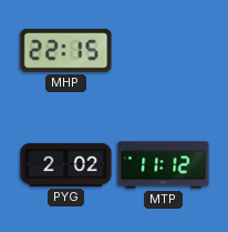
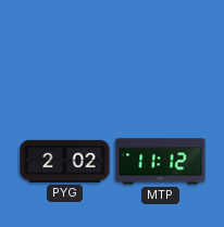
MHP: 22:15 -> none (66, 50)
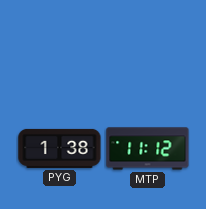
PYG: 2:02 -> 1:38 (60, 148)
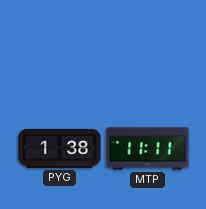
MTP: 11:12 -> 11:11 (148, 149)
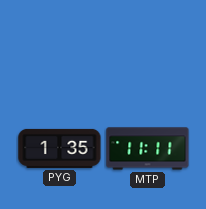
PYG: 1:38 -> 1:35 (60, 148)
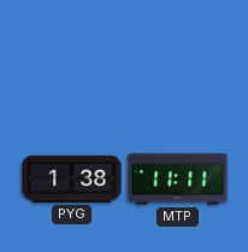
PYG: 1:35 -> 1:38 (72, 178)
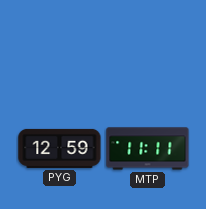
PYG: 1:38 -> 12:59 (60, 148)
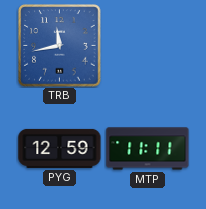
TRB: none -> 11:43 (60, 46)
